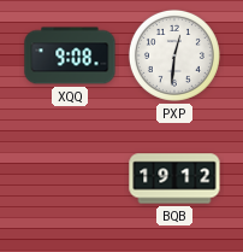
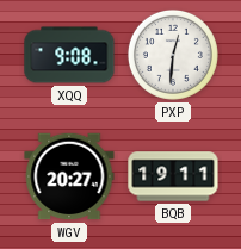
WGV: none -> 20:27 (69, 176)
BQB: 19:12 -> 19:11 (173, 176)
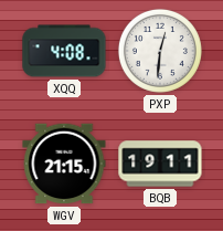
XQQ: 9:08 -> 4:08 (64, 51)
WGV: 20:27 -> 21:15 (64, 164)
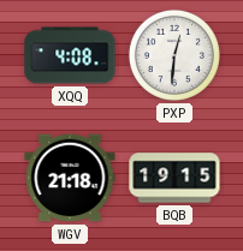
WGV: 21:15 -> 21:18 (70, 178)
BQB: 19:11 -> 19:15 (174, 178)
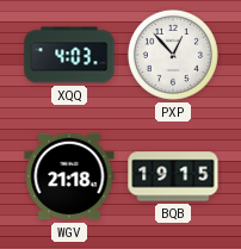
XQQ: 4:08 -> 4:03 (69, 55)
PXP: 12:31 -> 12:53 (173, 55)
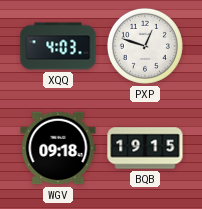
PXP: 12:53 -> 12:48 (145, 46)
WGV: 21:18 -> 09:18 (58, 148)
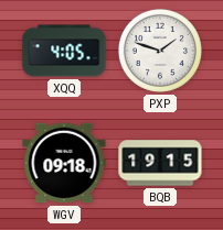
XQQ: 4:03 -> 4:05 (64, 51)
PXP: 12:48 -> 1:48 (160, 51)
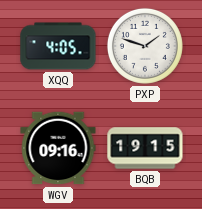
WGV: 09:18 -> 09:16 (58, 148)
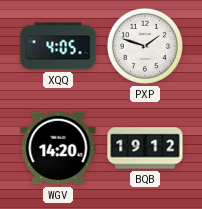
WGV: 09:16 -> 14:20 (58, 148)
BQB: 19:15 -> 19:12 (145, 148)
